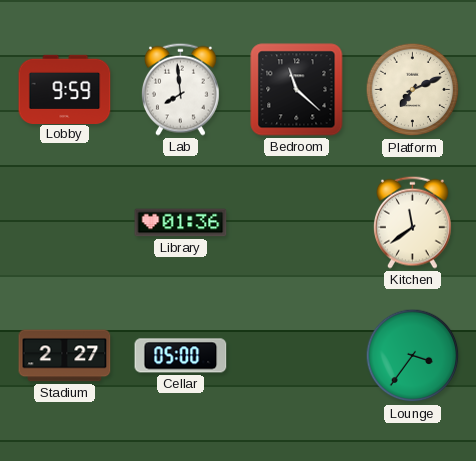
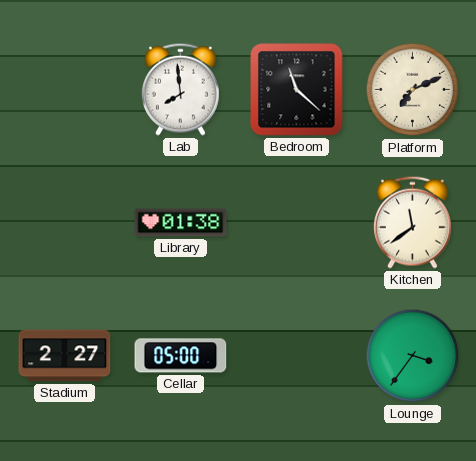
Lobby: 9:59 -> none (65, 89)
Library: 01:36 -> 01:38 (181, 223)
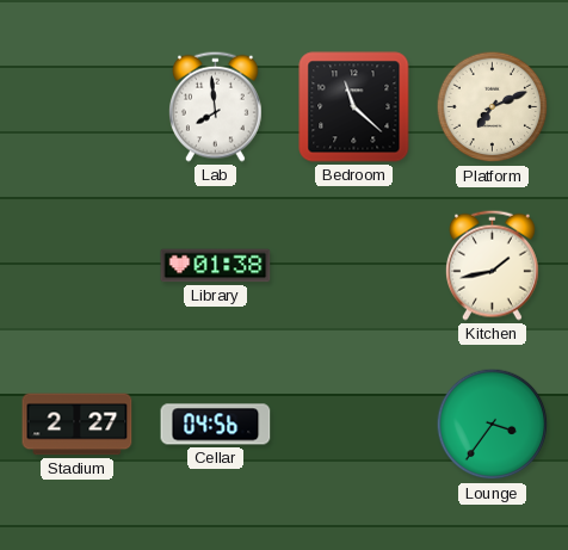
Kitchen: 11:39 -> 1:43 (492, 265)
Cellar: 05:00 -> 04:56 (216, 425)
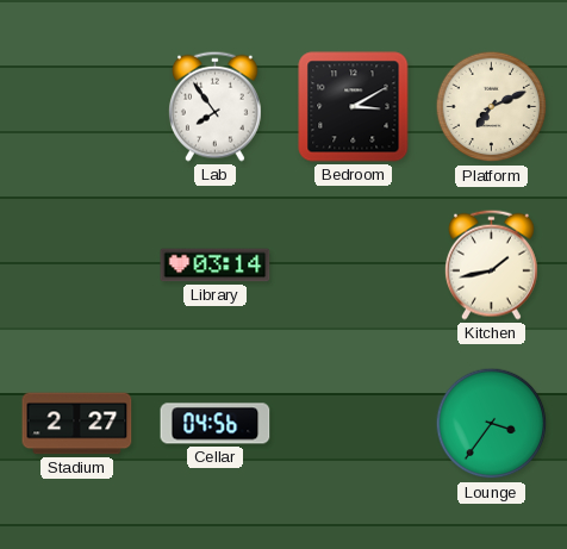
Lab: 7:59 -> 7:54 (214, 106)
Bedroom: 11:22 -> 3:10 (354, 107)
Library: 01:38 -> 03:14 (216, 266)
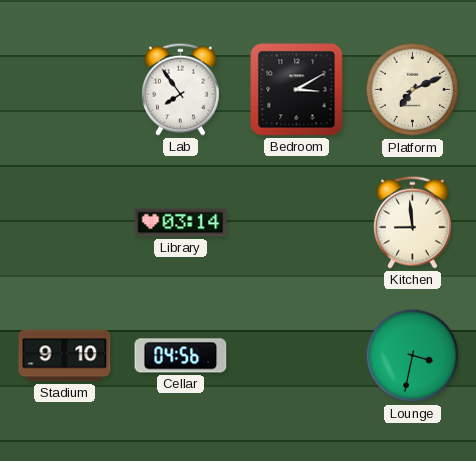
Kitchen: 1:43 -> 8:59 (412, 222)
Stadium: 2:27 -> 9:10 (65, 356)
Lounge: 3:36 -> 3:32 (413, 356)
